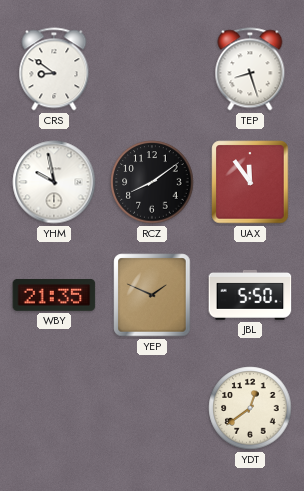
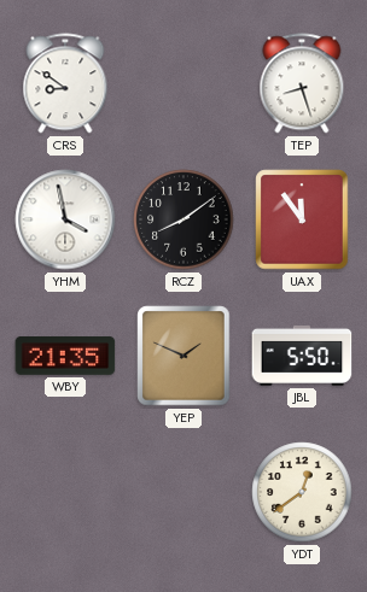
YHM: 9:58 -> 3:58 (65, 219)
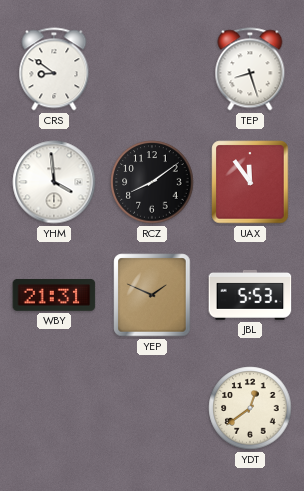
YHM: 3:58 -> 3:59 (54, 182)
WBY: 21:35 -> 21:31 (54, 296)
JBL: 5:50 -> 5:53 (250, 295)
